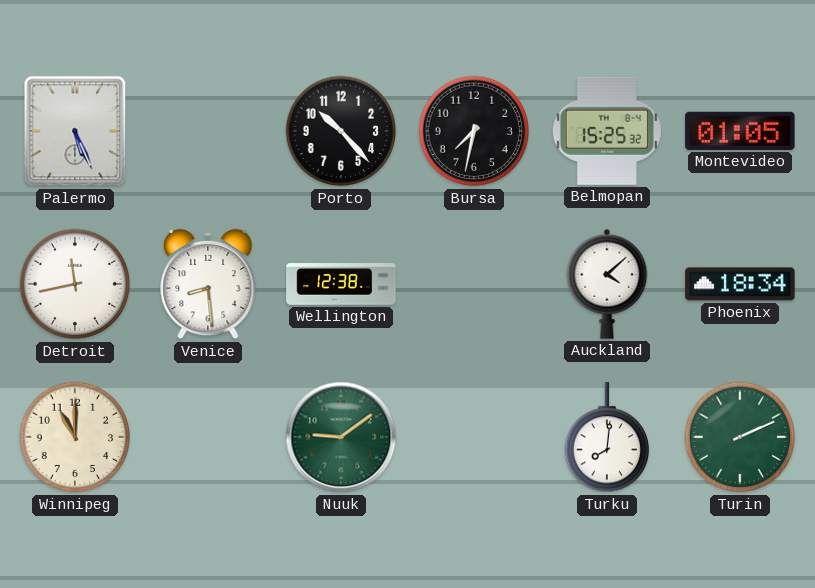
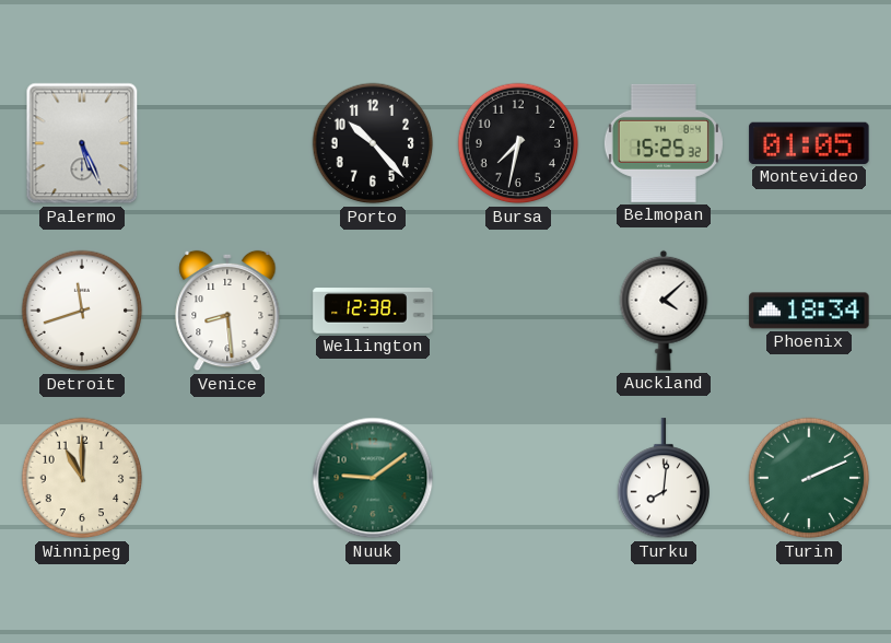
Detroit: 11:43 -> 11:42 (82, 311)
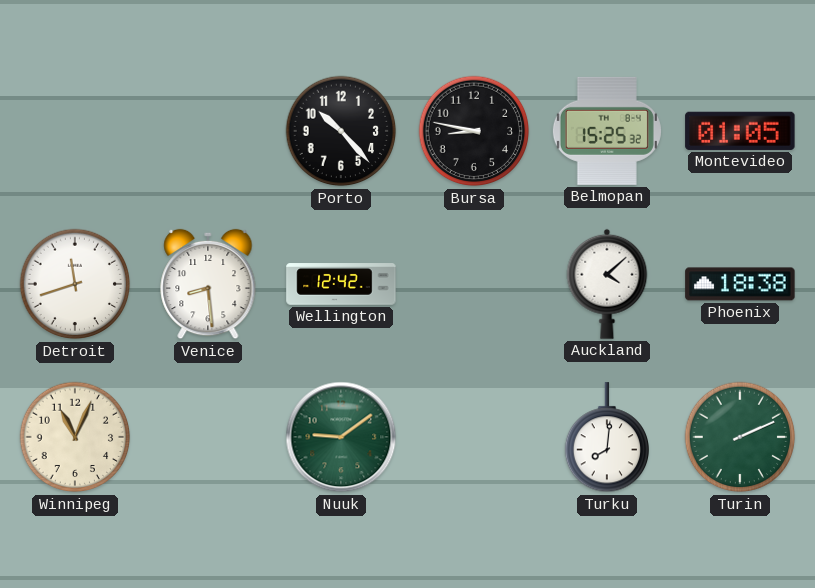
Palermo: 5:26 -> none (82, 143)
Bursa: 7:32 -> 8:47 (474, 131)
Wellington: 12:38 -> 12:42 (341, 284)
Phoenix: 18:34 -> 18:38 (740, 284)
Winnipeg: 11:00 -> 11:04 (75, 437)
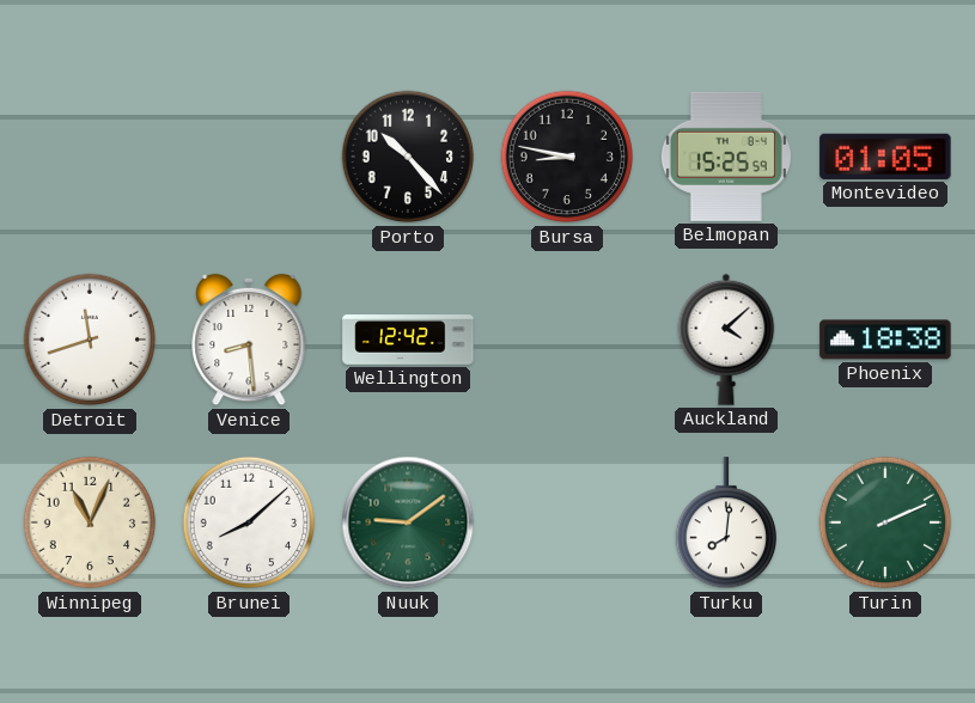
Belmopan: 15:25:32 -> 15:25:59 (726, 157)
Brunei: none -> 8:08 (249, 522)
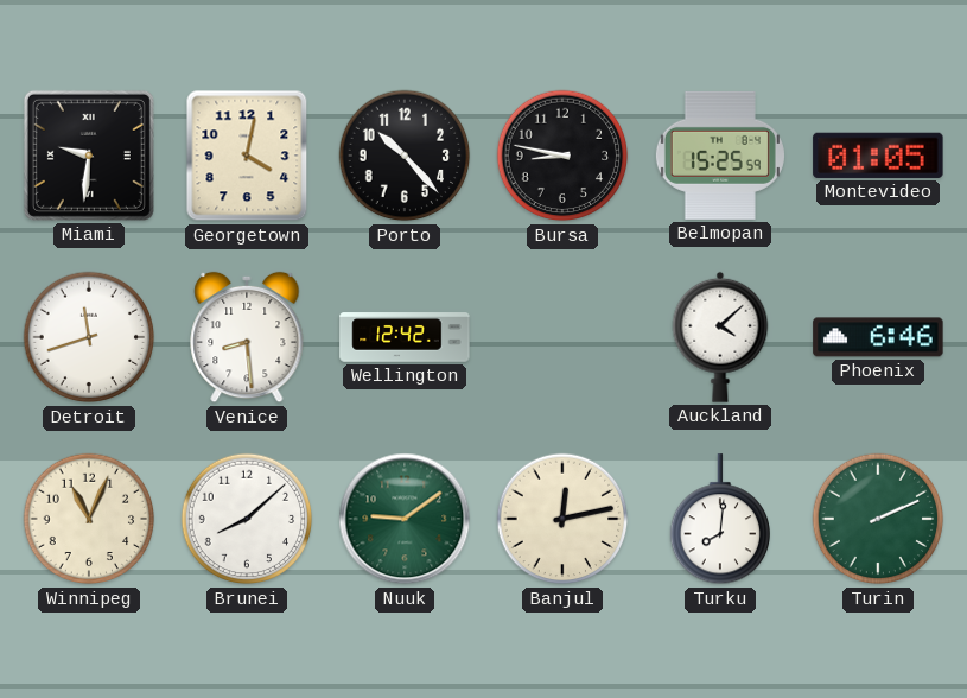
Miami: none -> 9:31 (89, 156)
Georgetown: none -> 4:02 (247, 156)
Phoenix: 18:38 -> 6:46 (878, 337)
Banjul: none -> 12:13 (562, 519)
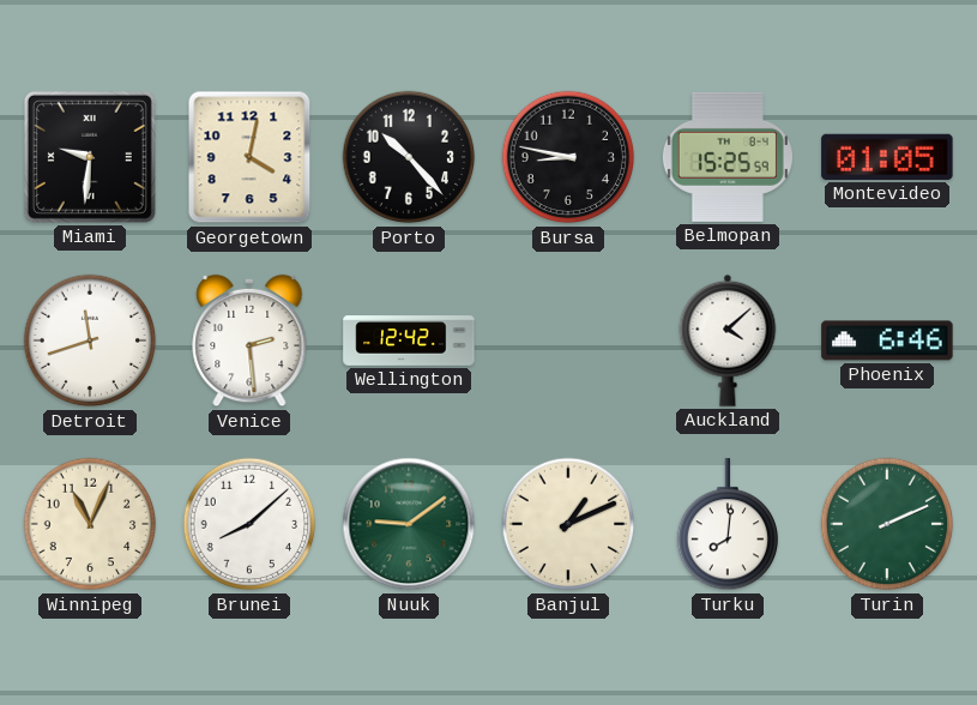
Venice: 8:29 -> 2:29 (249, 341)
Banjul: 12:13 -> 1:11 (568, 524)
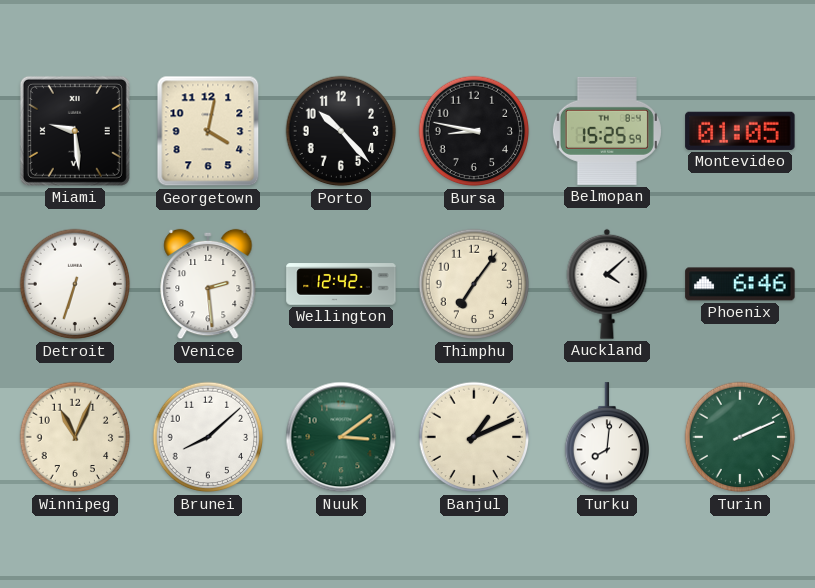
Miami: 9:31 -> 9:29 (75, 131)
Detroit: 11:42 -> 6:33 (75, 284)
Thimphu: none -> 7:06 (474, 284)
Nuuk: 9:09 -> 3:09 (341, 437)
